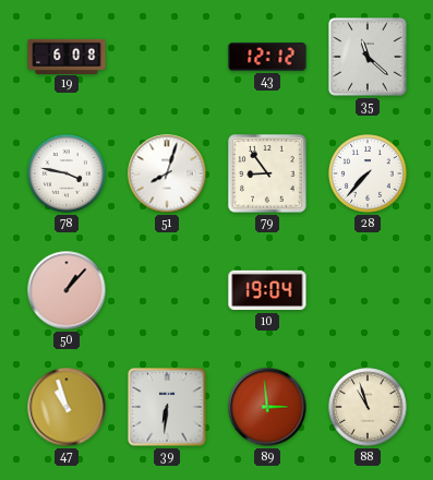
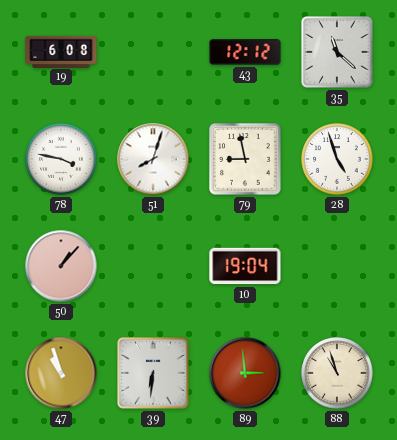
79: 8:54 -> 8:58 (245, 159)
28: 7:37 -> 4:57 (337, 159)
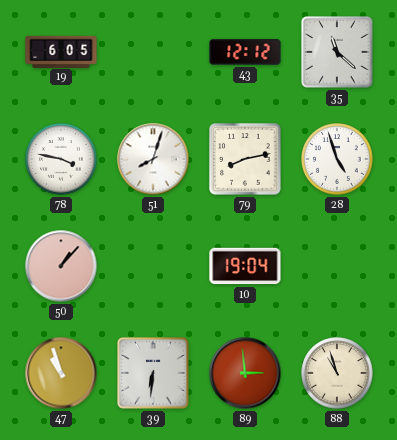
19: 6:08 -> 6:05 (61, 51)
79: 8:58 -> 8:13 (245, 159)
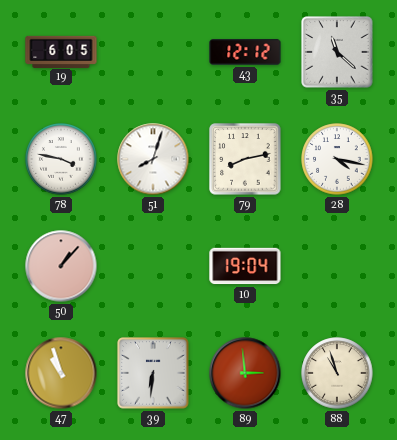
28: 4:57 -> 4:17 (337, 159)
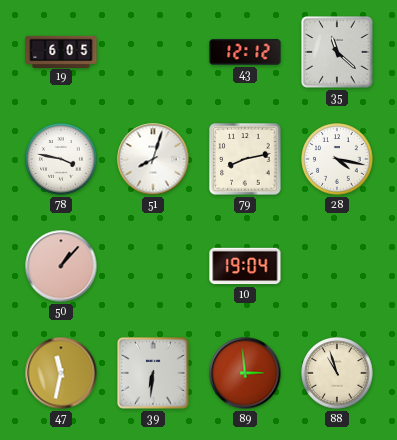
47: 10:57 -> 11:32 (61, 373)
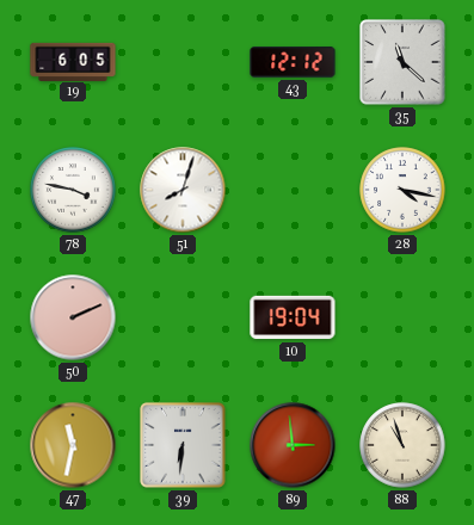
79: 8:13 -> none (245, 159)
50: 1:07 -> 2:11 (73, 317)
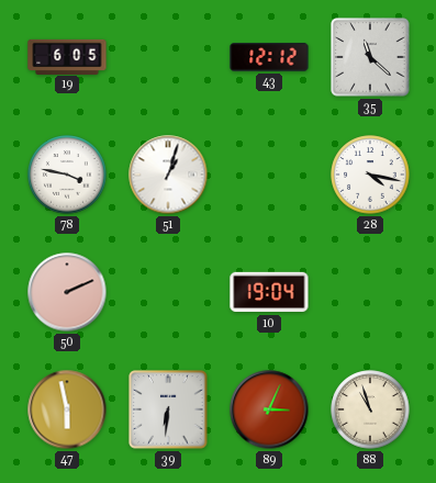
51: 8:03 -> 1:03 (168, 175)
47: 11:32 -> 5:58 (67, 409)
89: 2:59 -> 3:04 (269, 409)
